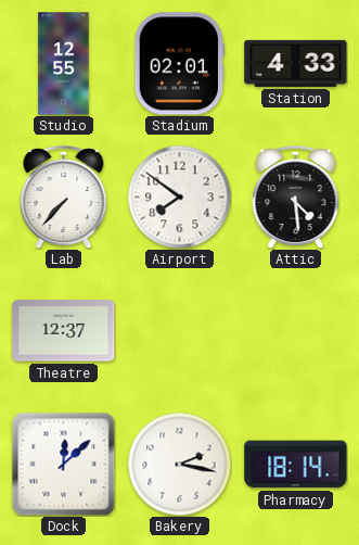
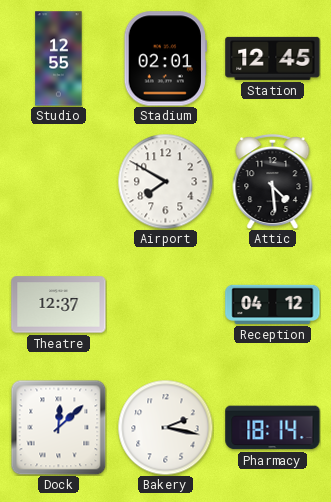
Station: 4:33 -> 12:45 (273, 58)
Lab: 7:37 -> none (64, 197)
Airport: 7:51 -> 7:50 (165, 181)
Reception: none -> 04:12 (273, 304)
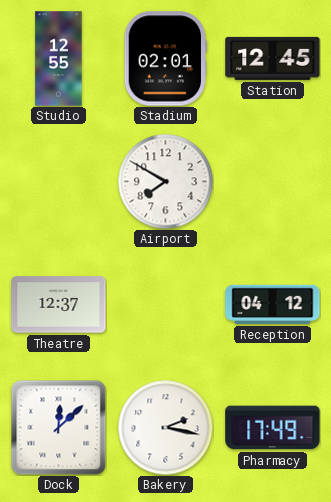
Attic: 4:29 -> none (273, 181)
Pharmacy: 18:14 -> 17:49 (273, 428)
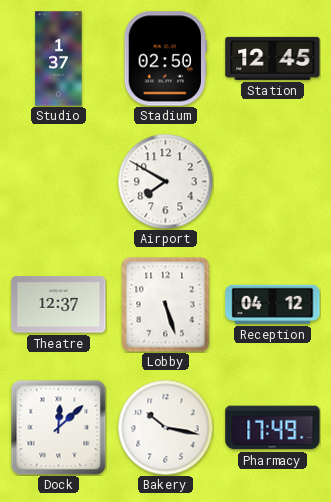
Studio: 12:55 -> 1:37 (59, 59)
Stadium: 02:01 -> 02:50 (165, 59)
Lobby: none -> 5:27 (166, 304)
Bakery: 2:17 -> 10:17 (165, 427)
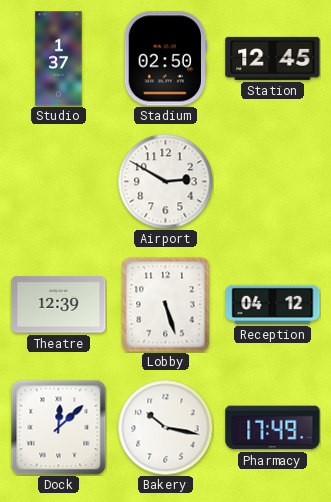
Airport: 7:50 -> 2:50 (165, 181)
Theatre: 12:37 -> 12:39 (59, 305)
